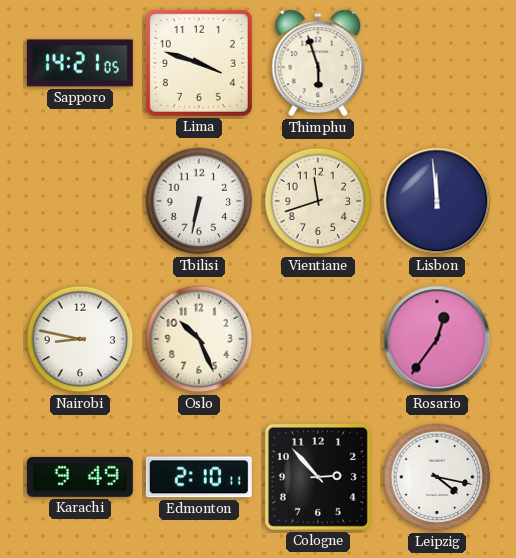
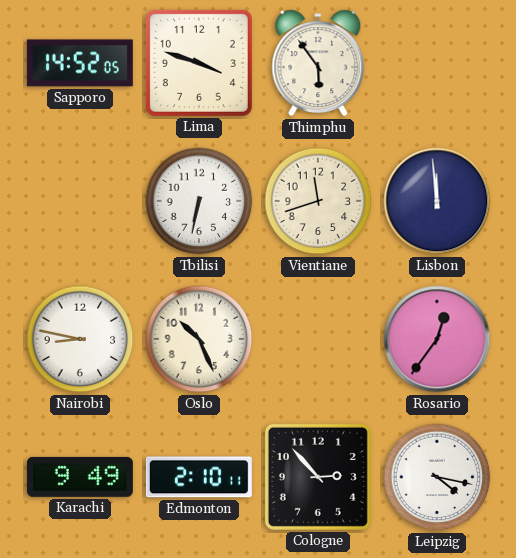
Sapporo: 14:21 -> 14:52 (80, 63)
Thimphu: 5:57 -> 5:54 (318, 63)
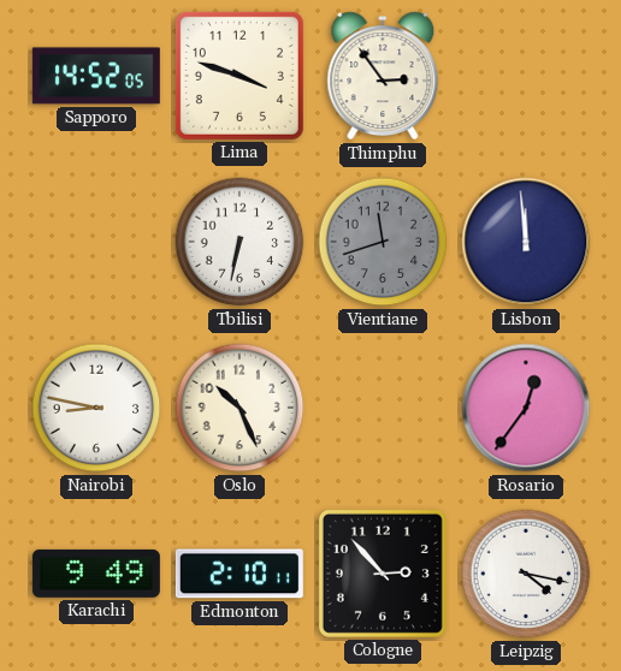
Thimphu: 5:54 -> 2:54 (383, 76)
Vientiane dial: cream -> grey (383, 242)
